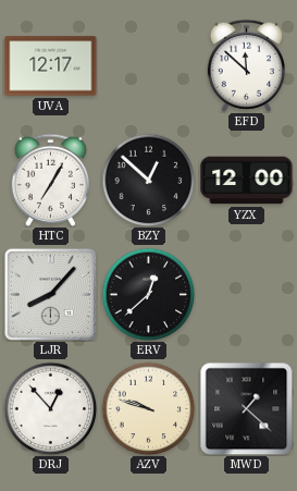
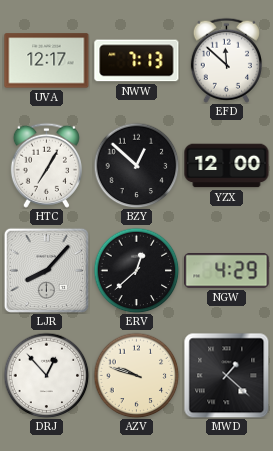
NWW: none -> 7:13 (137, 61)
NGW: none -> 4:29 (227, 271)
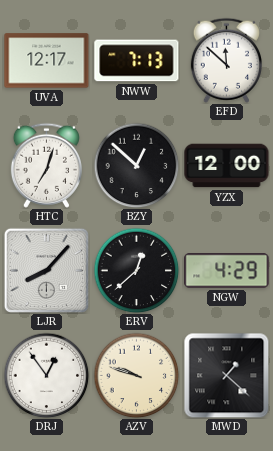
HTC: 7:05 -> 7:03 (46, 165)
DRJ: 12:53 -> 12:54 (46, 375)
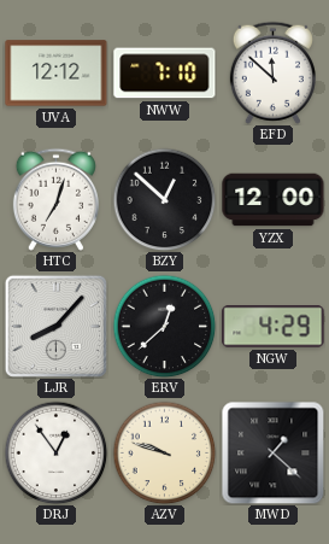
UVA: 12:17 -> 12:12 (57, 74)
NWW: 7:13 -> 7:10 (165, 74)
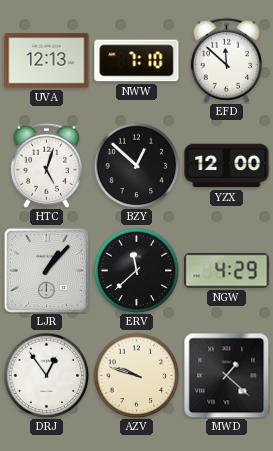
UVA: 12:12 -> 12:13 (47, 61)
HTC: 7:03 -> 5:03 (46, 165)
LJR: 8:07 -> 1:07 (46, 270)
ERV: 12:38 -> 11:38 (136, 270)
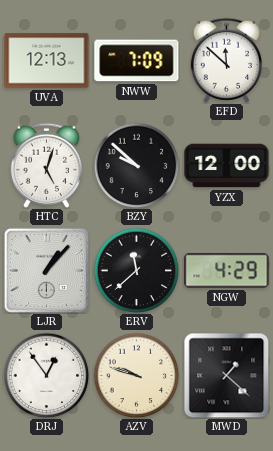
NWW: 7:10 -> 7:09 (137, 61)
BZY: 12:52 -> 9:52 (136, 165)
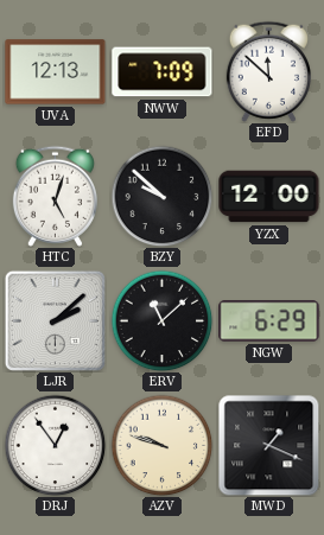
LJR: 1:07 -> 2:08 (55, 320)
ERV: 11:38 -> 11:08 (161, 320)
NGW: 4:29 -> 6:29 (269, 321)
MWD: 1:22 -> 1:19 (268, 445)
